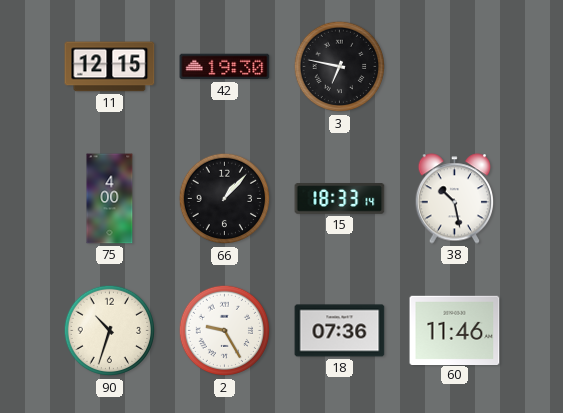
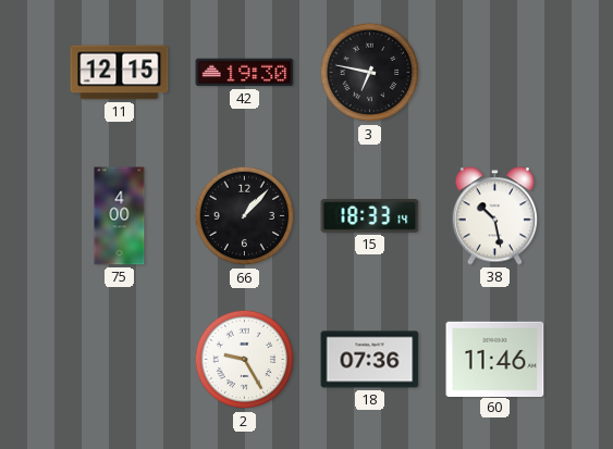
90: 10:33 -> none (110, 331)
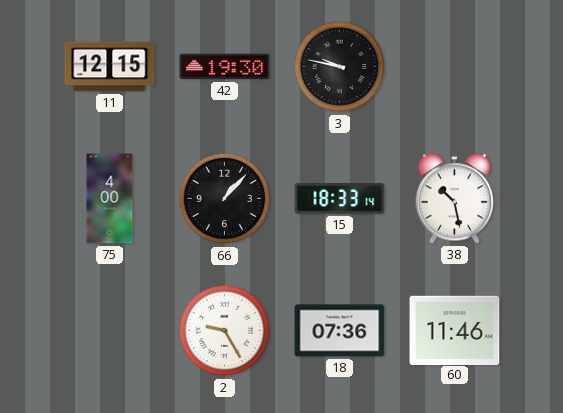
3: 6:47 -> 9:47 (340, 67)
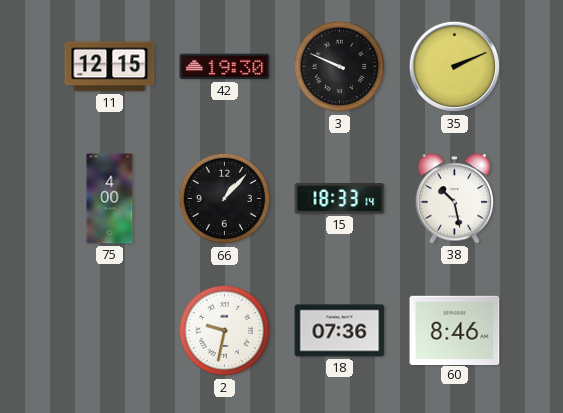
3: 9:47 -> 9:49 (340, 67)
35: none -> 2:11 (455, 67)
2: 9:25 -> 9:32 (225, 331)
60: 11:46 -> 8:46 (455, 330)
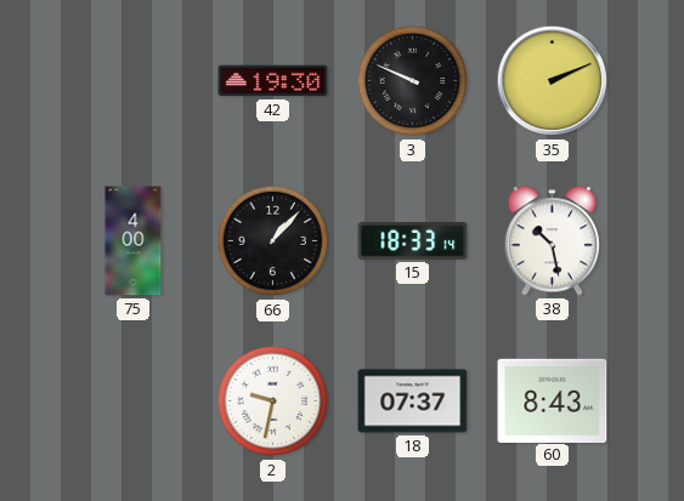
11: 12:15 -> none (110, 67)
18: 07:36 -> 07:37 (413, 402)
60: 8:46 -> 8:43 (553, 400)
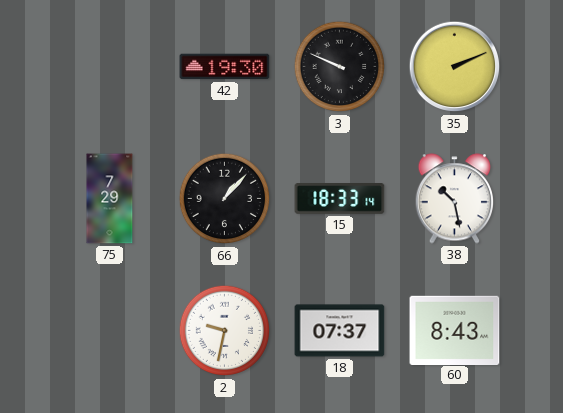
75: 4:00 -> 7:29 (110, 199)
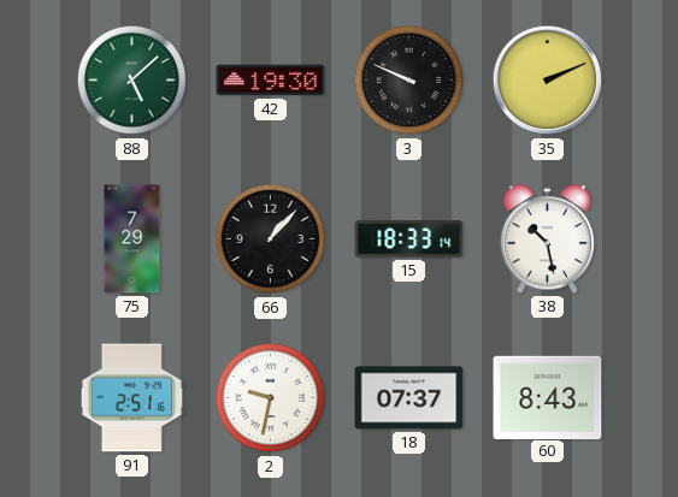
88: none -> 5:08 (132, 81)
91: none -> 2:51 (131, 398)
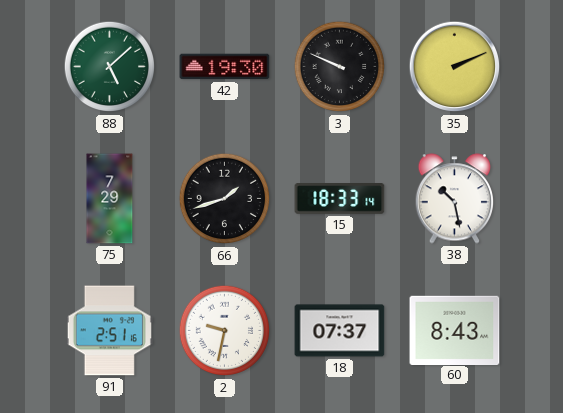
66: 1:07 -> 1:42 (225, 199)
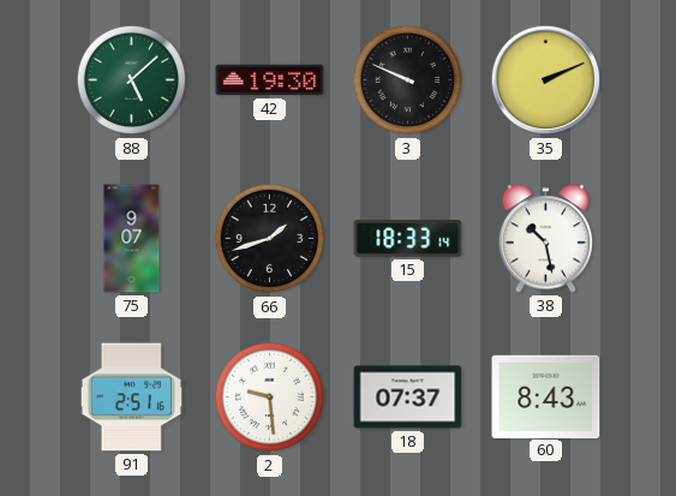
75: 7:29 -> 9:07 (132, 239)
2: 9:32 -> 9:29 (270, 398)
